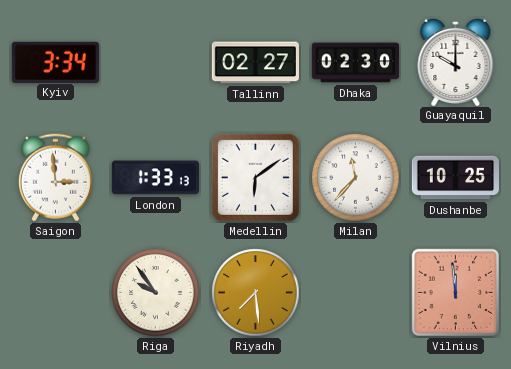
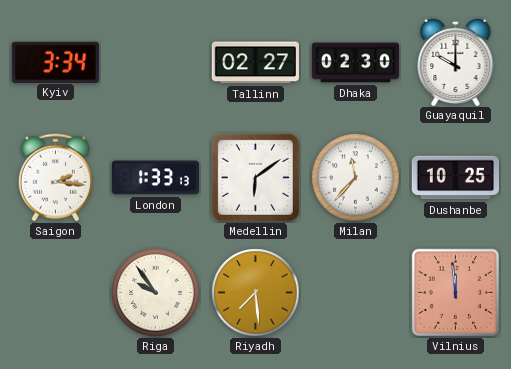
Saigon: 2:59 -> 2:16 (55, 178)
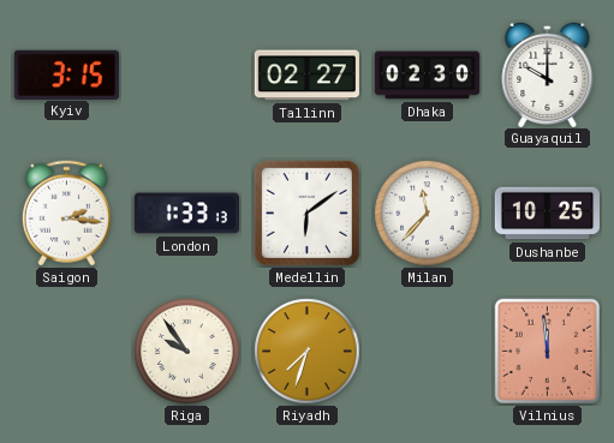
Kyiv: 3:34 -> 3:15 (66, 74)
Riyadh: 7:29 -> 7:33 (308, 352)
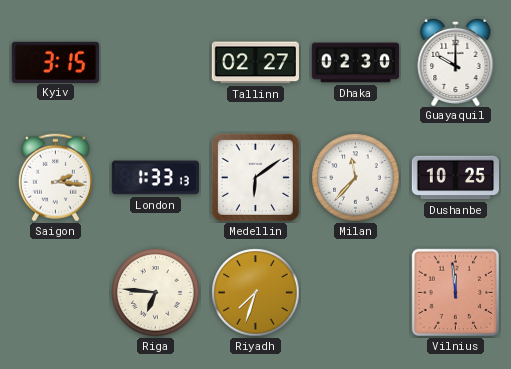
Riga: 9:54 -> 6:46 (156, 293)
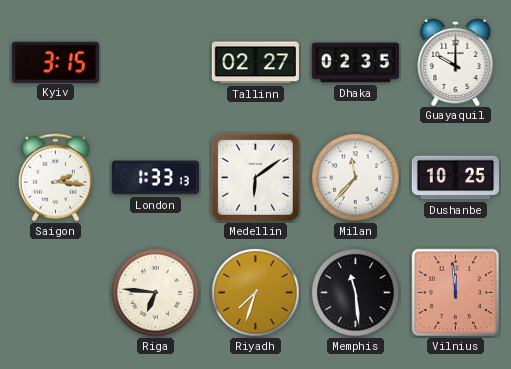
Dhaka: 02:30 -> 02:35 (356, 63)
Memphis: none -> 11:29 (356, 293)
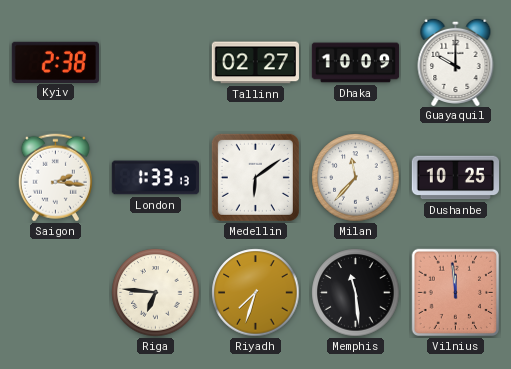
Kyiv: 3:15 -> 2:38 (55, 62)
Dhaka: 02:35 -> 10:09 (356, 63)
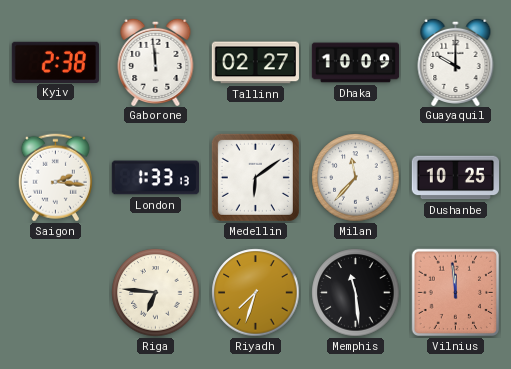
Gaborone: none -> 11:59 (156, 61)
